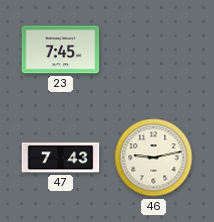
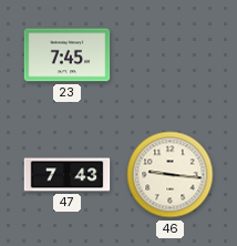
46: 9:13 -> 9:16 (171, 175)
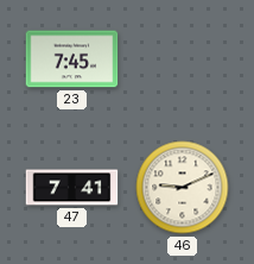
47: 7:43 -> 7:41 (72, 188)
46: 9:16 -> 9:11 (183, 188)
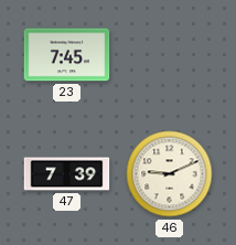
47: 7:41 -> 7:39 (67, 174)
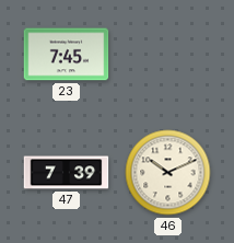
46: 9:11 -> 10:11 (168, 173)
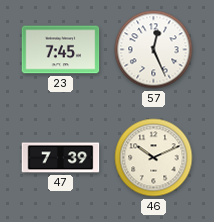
57: none -> 12:26 (154, 50)
